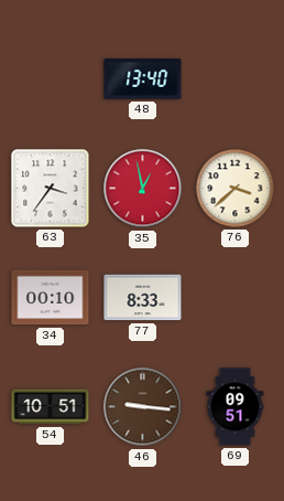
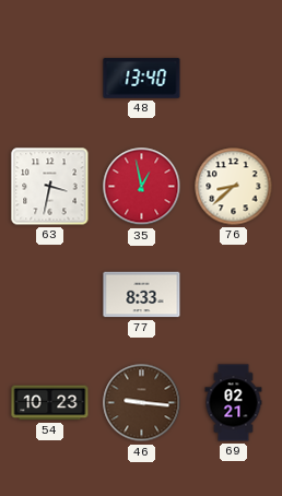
63: 3:36 -> 3:32 (50, 187)
76: 3:38 -> 8:38 (234, 187)
34: 00:10 -> none (51, 298)
54: 10:51 -> 10:23 (50, 403)
69: 09:51 -> 02:21 (234, 403)
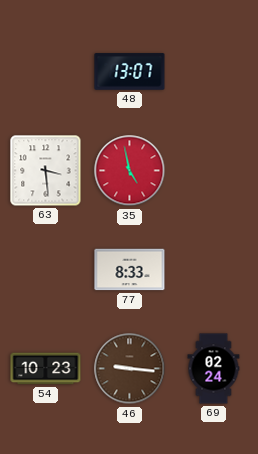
48: 13:40 -> 13:07 (130, 72)
63: 3:32 -> 3:29 (46, 171)
35: 12:58 -> 4:58 (130, 171)
76: 8:38 -> none (234, 187)
69: 02:21 -> 02:24 (214, 369)
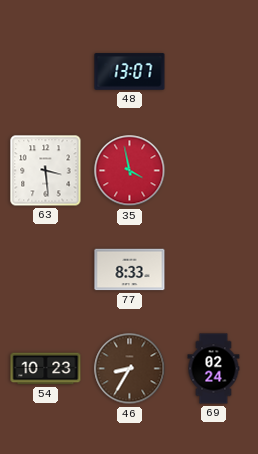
35: 4:58 -> 3:58 (130, 171)
46: 9:16 -> 8:35 (130, 369)
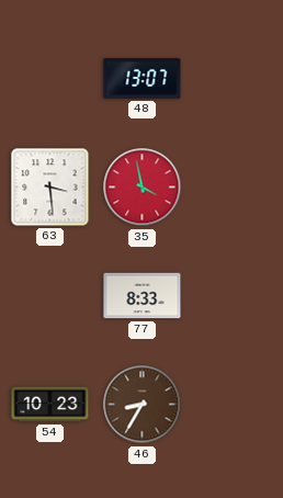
69: 02:24 -> none (214, 369)
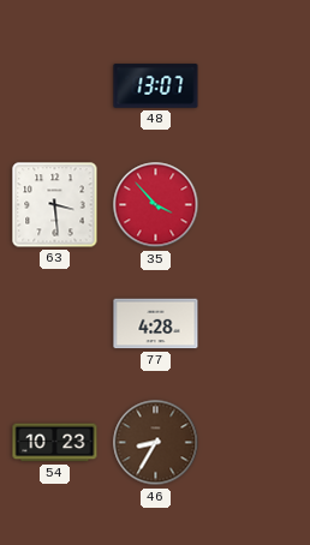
35: 3:58 -> 3:53 (156, 205)
77: 8:33 -> 4:28 (156, 324)
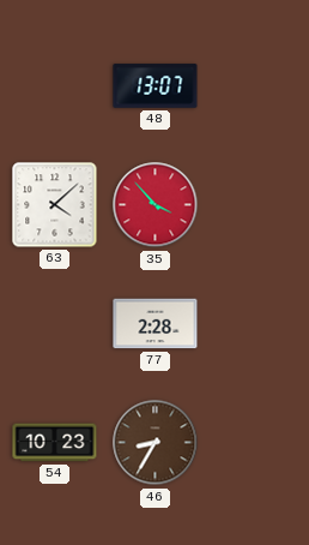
63: 3:29 -> 4:08 (55, 205)
77: 4:28 -> 2:28 (156, 324)
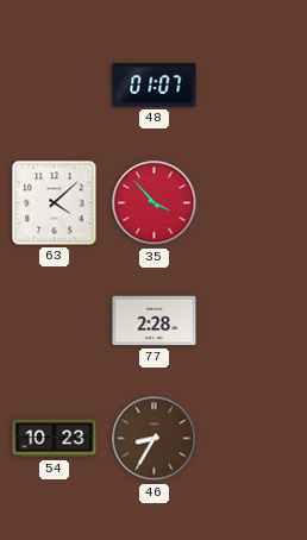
48: 13:07 -> 01:07 (155, 86)
